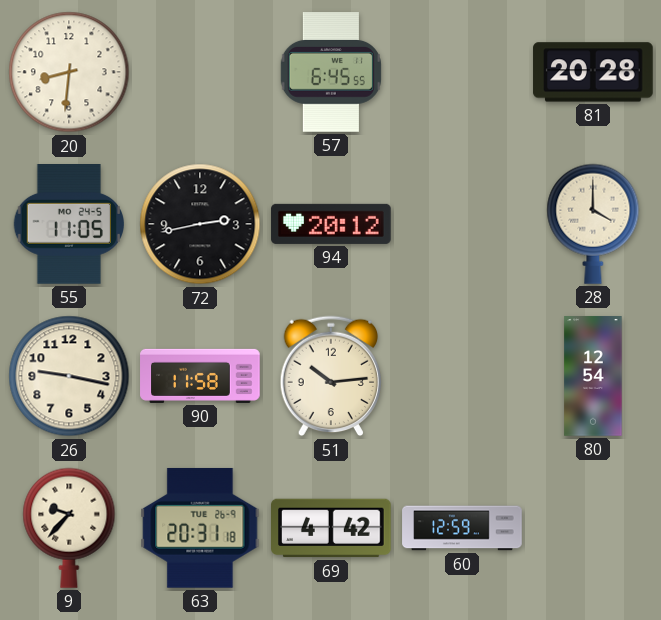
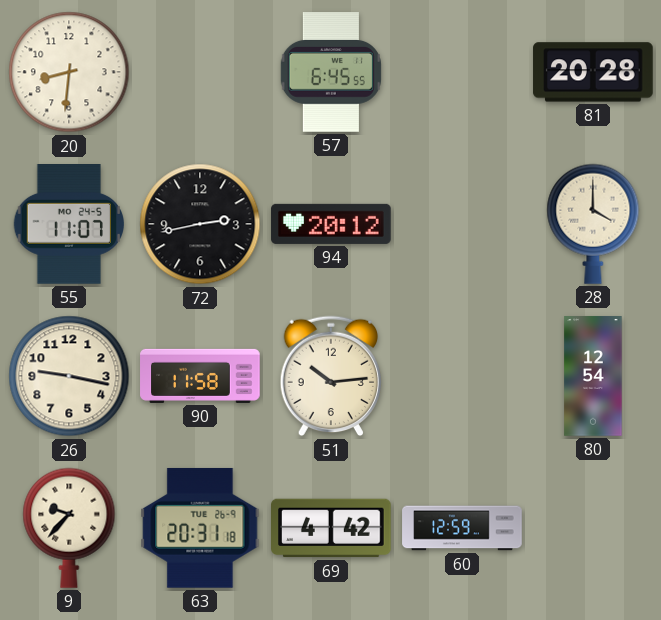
55: 11:05 -> 11:07 (68, 225)
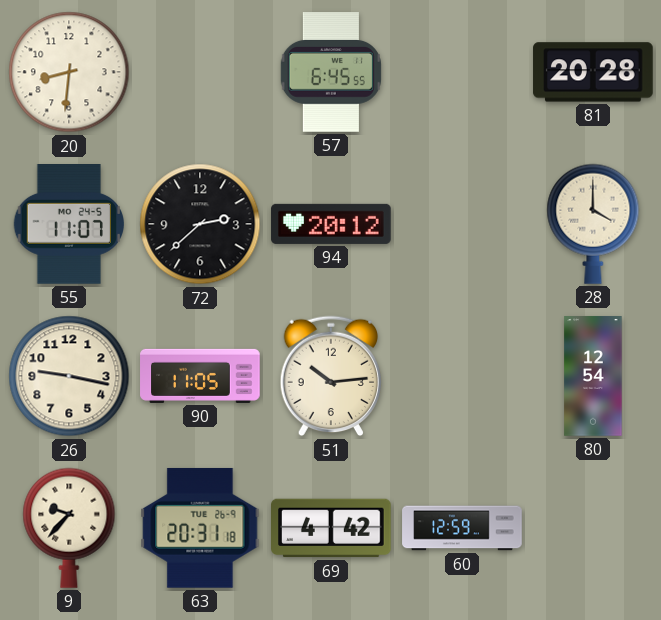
72: 2:43 -> 2:38 (200, 224)
90: 11:58 -> 11:05 (200, 376)
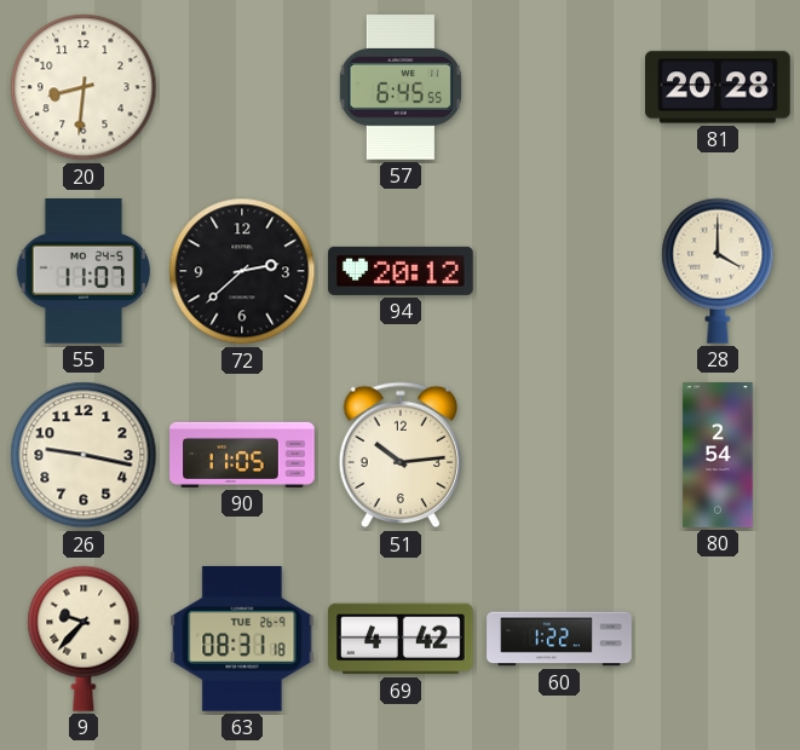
80: 12:54 -> 2:54 (718, 455)
63: 20:31 -> 08:31 (242, 639)
60: 12:59 -> 1:22 (559, 639)
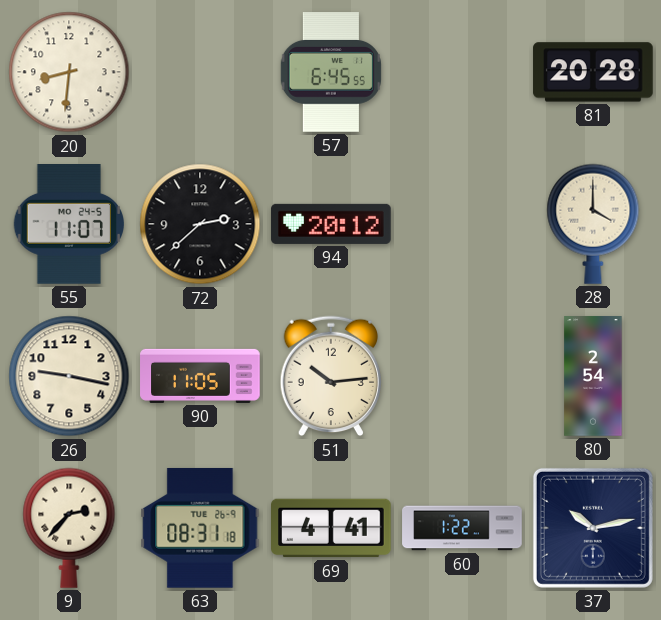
9: 9:37 -> 2:37 (69, 528)
69: 4:42 -> 4:41 (331, 528)
37: none -> 10:13 (593, 528)
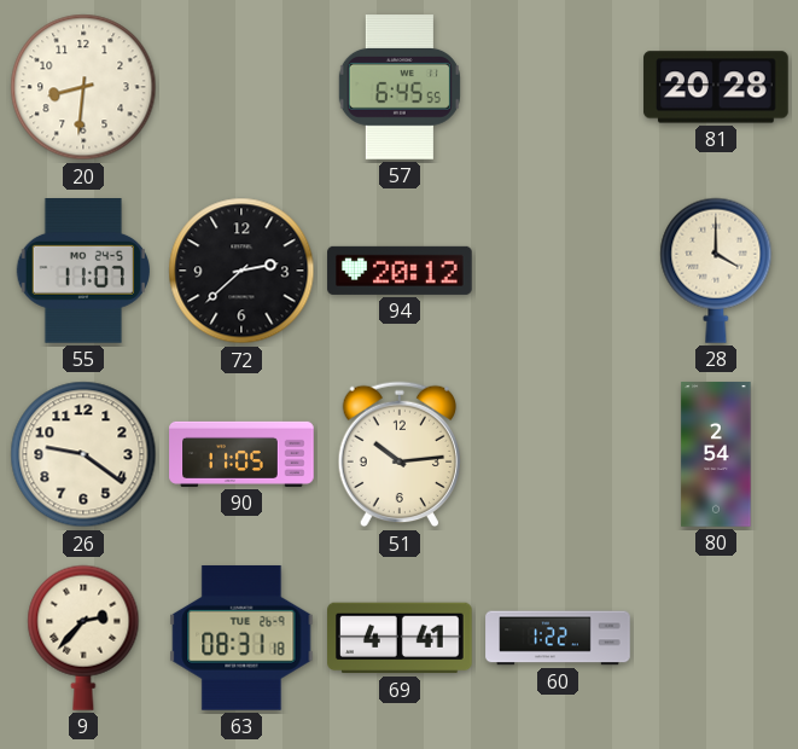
26: 9:17 -> 9:21 (83, 454)
37: 10:13 -> none (593, 528)
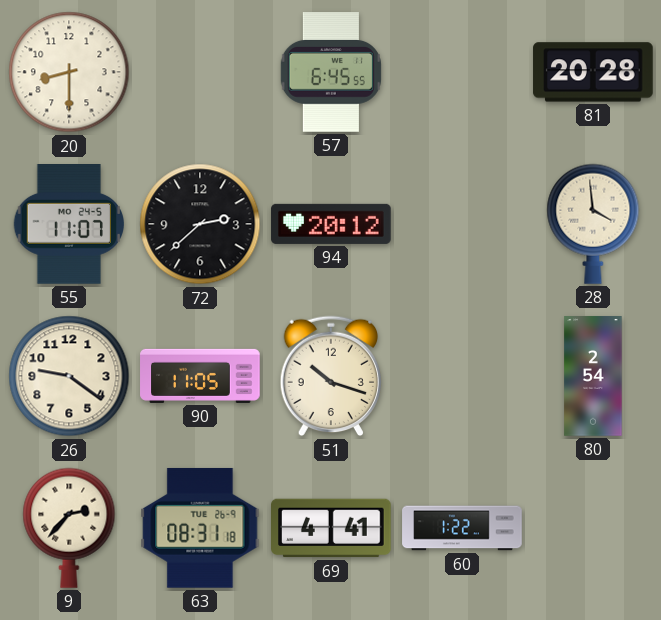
20: 8:31 -> 8:30 (69, 72)
28: 4:00 -> 3:59 (593, 224)
51: 10:14 -> 10:18 (330, 376)
